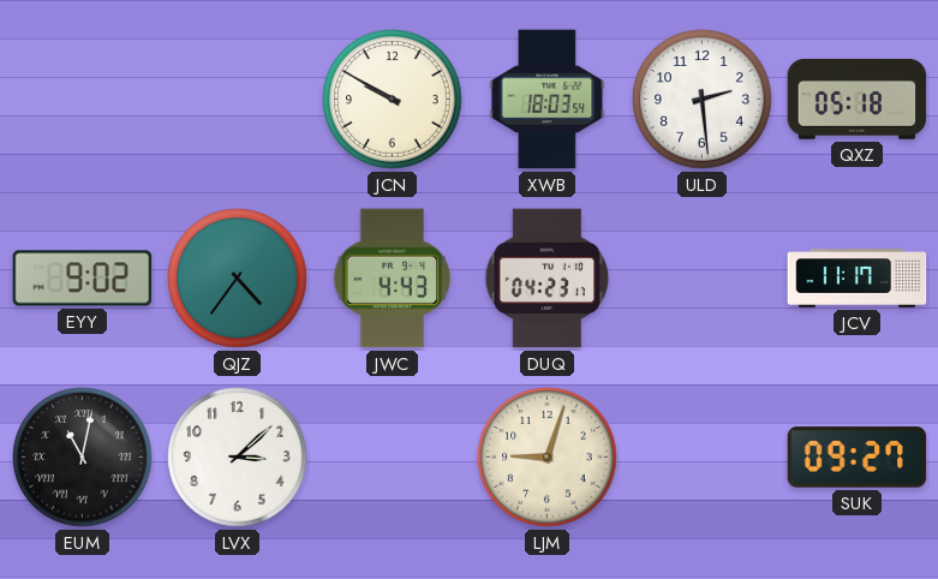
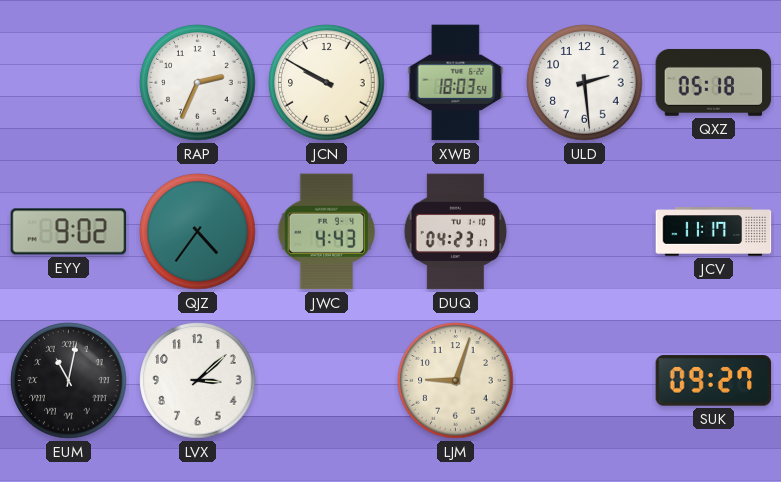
RAP: none -> 2:34 (198, 83)
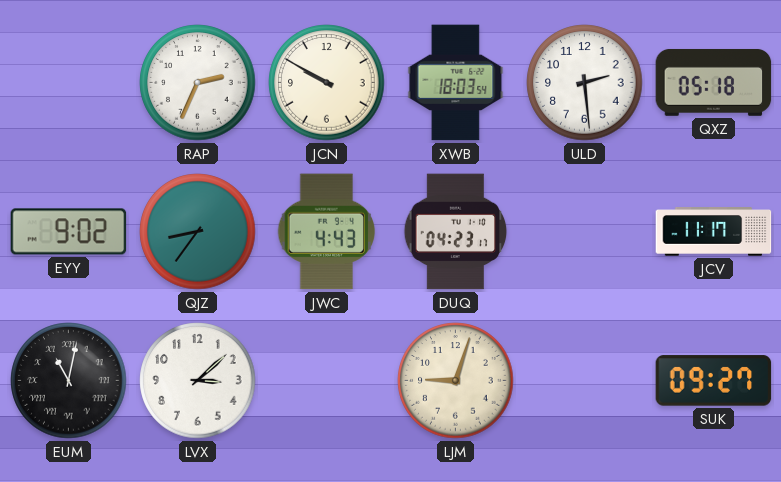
QJZ: 4:36 -> 8:36 (198, 232)
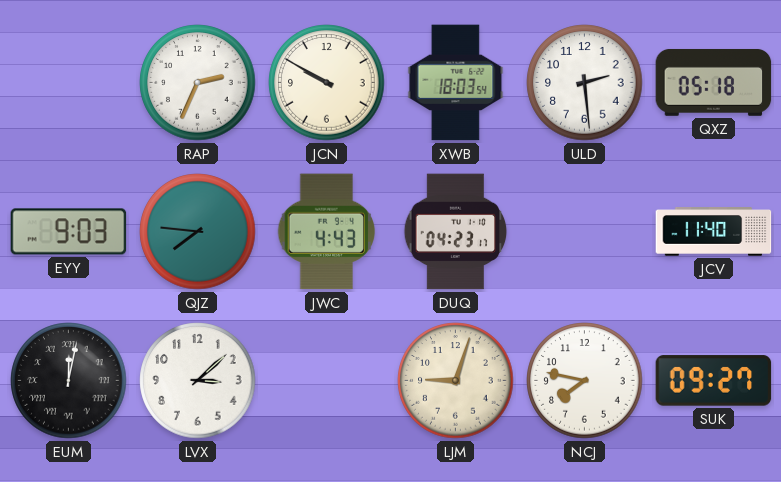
EYY: 9:02 -> 9:03 (69, 232)
QJZ: 8:36 -> 7:46 (198, 232)
JCV: 11:17 -> 11:40 (714, 232)
EUM: 11:02 -> 12:02 (69, 381)
NCJ: none -> 7:47 (585, 381)
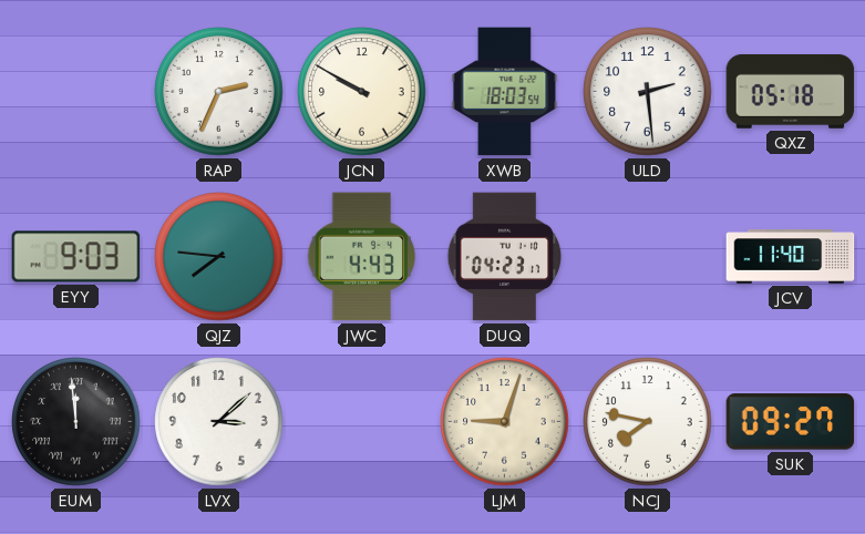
EUM: 12:02 -> 11:59 (76, 422)
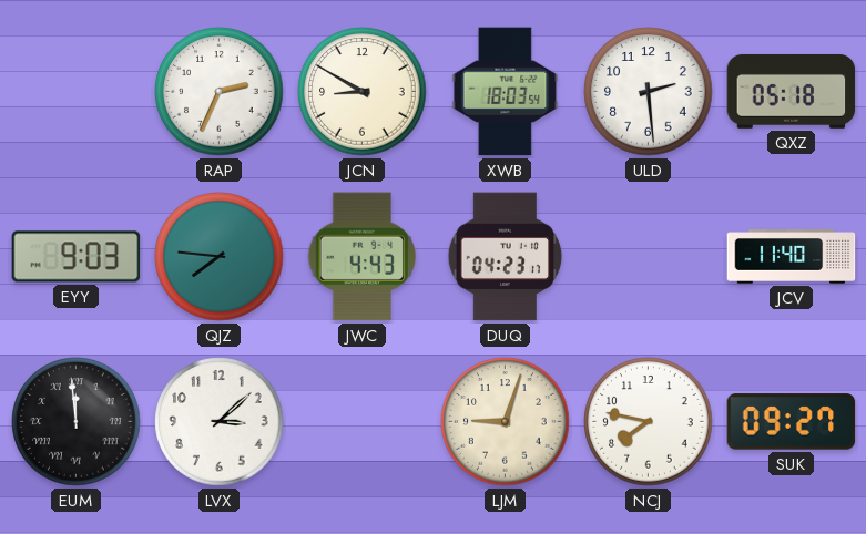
JCN: 9:50 -> 8:50 (363, 92)
